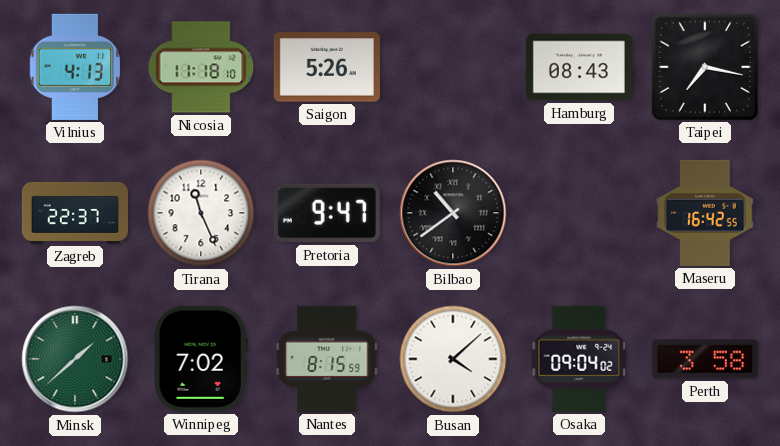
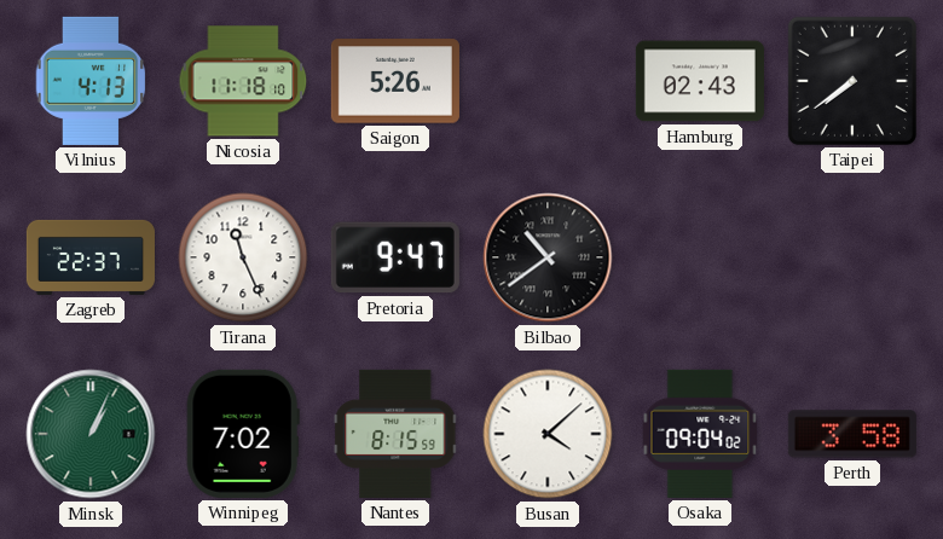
Hamburg: 08:43 -> 02:43 (700, 81)
Taipei: 7:17 -> 7:39 (852, 81)
Maseru: 16:42 -> none (705, 213)
Minsk: 1:38 -> 1:04 (91, 434)
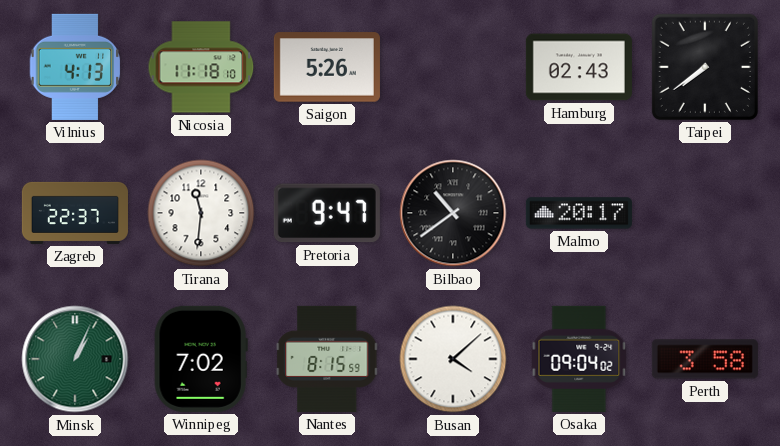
Tirana: 11:26 -> 11:31 (201, 213)
Malmo: none -> 20:17 (579, 213)
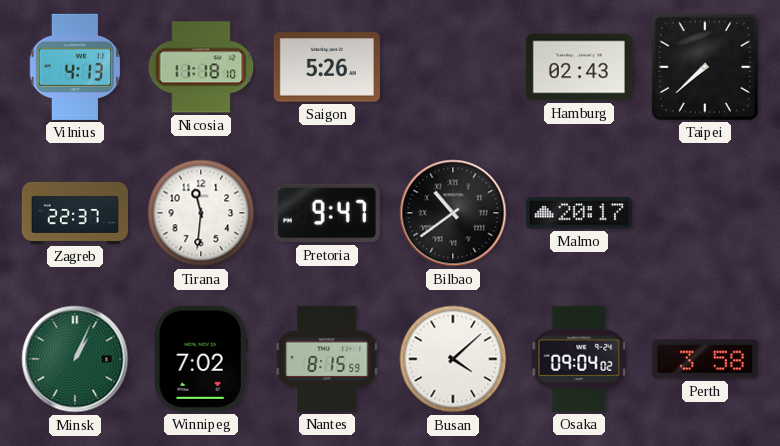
Taipei: 7:39 -> 7:38 (705, 67)
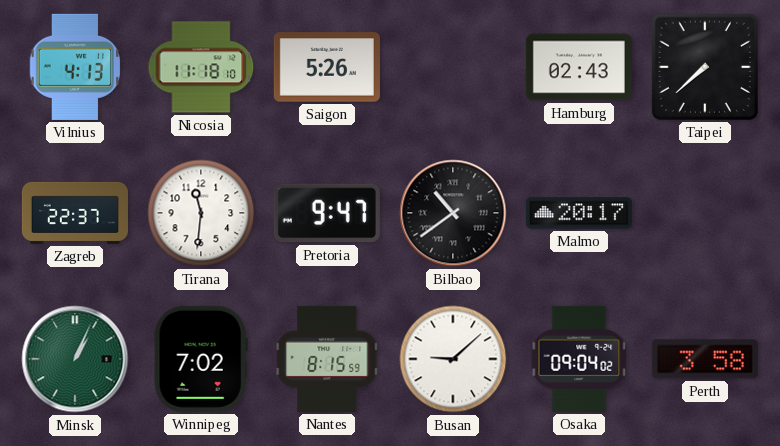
Busan: 4:08 -> 9:08 (453, 359)
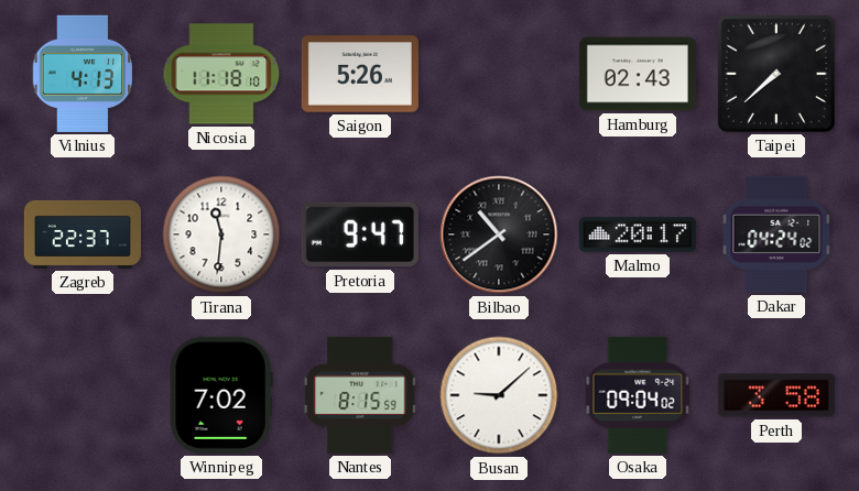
Dakar: none -> 04:24 (776, 234)
Minsk: 1:04 -> none (75, 359)
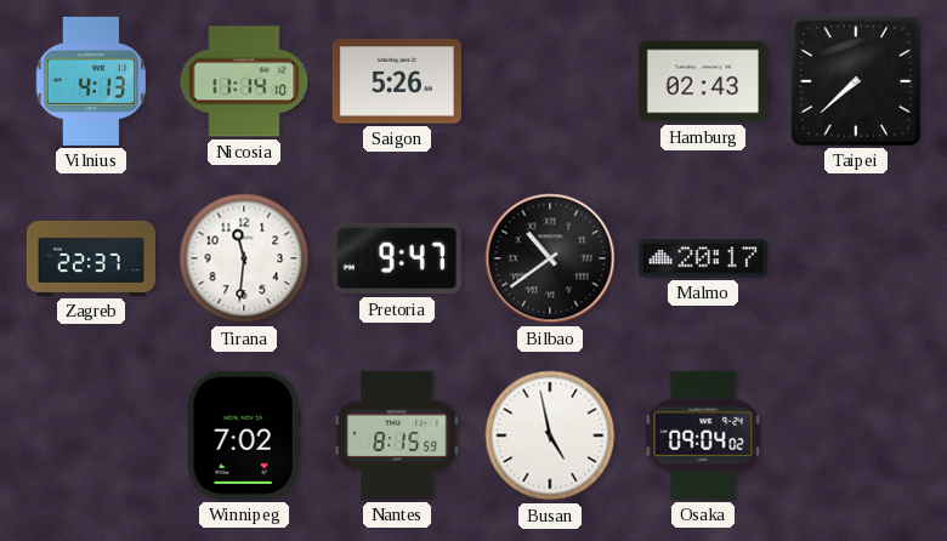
Nicosia: 11:18 -> 11:14 (244, 81)
Dakar: 04:24 -> none (776, 234)
Busan: 9:08 -> 4:58 (550, 435)
Perth: 3:58 -> none (776, 395)
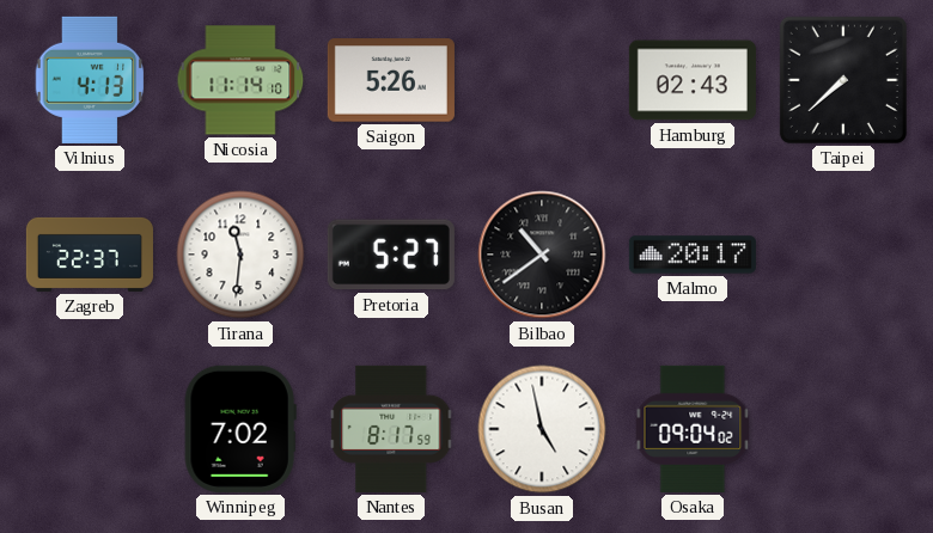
Pretoria: 9:47 -> 5:27 (391, 255)
Nantes: 8:15 -> 8:17 (391, 429)
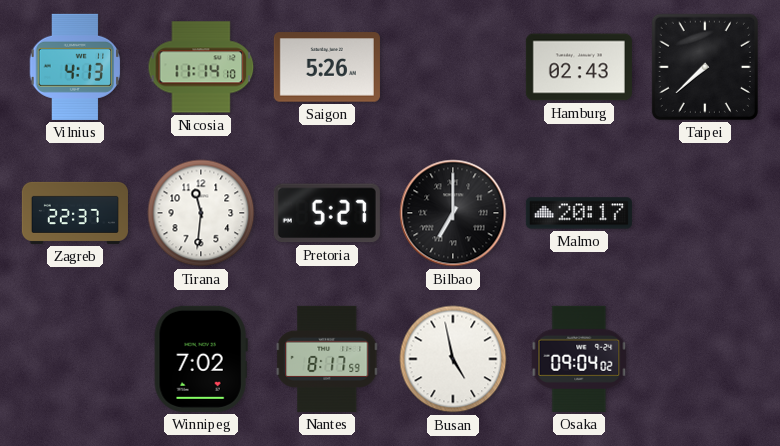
Bilbao: 10:39 -> 7:00 (453, 213)
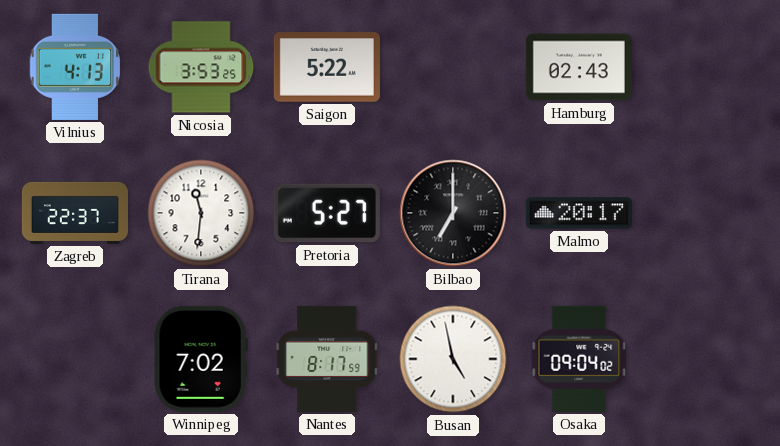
Nicosia: 11:14 -> 3:53 (201, 67)
Saigon: 5:26 -> 5:22 (327, 67)
Taipei: 7:38 -> none (705, 67)
